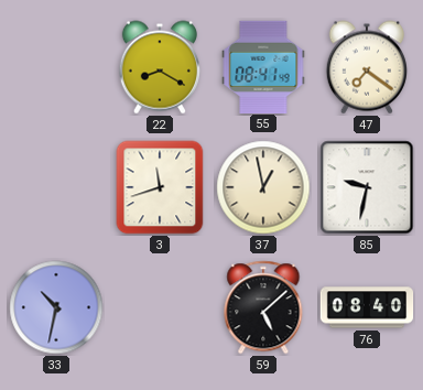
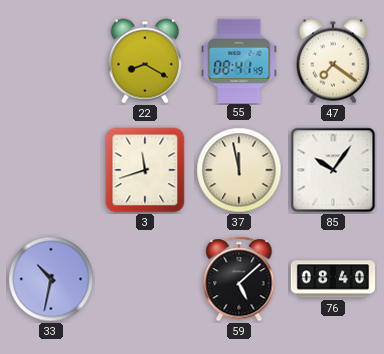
37: 12:58 -> 11:58 (239, 170)
85: 9:32 -> 10:06 (333, 170)
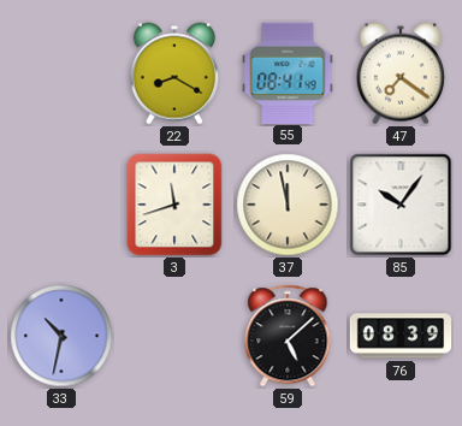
76: 08:40 -> 08:39 (401, 336)
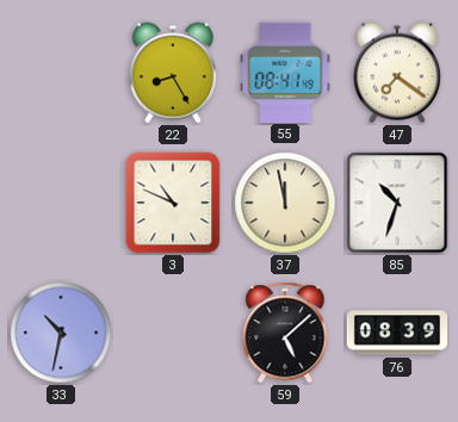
22: 8:20 -> 8:25 (173, 73)
3: 11:42 -> 10:49 (173, 203)
85: 10:06 -> 10:33 (397, 203)
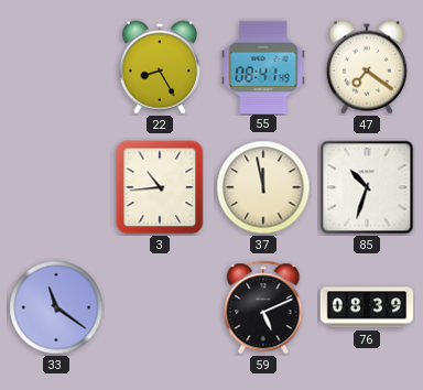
3: 10:49 -> 10:44 (160, 187)
33: 10:32 -> 11:21 (56, 307)
59: 5:08 -> 5:11 (263, 307)
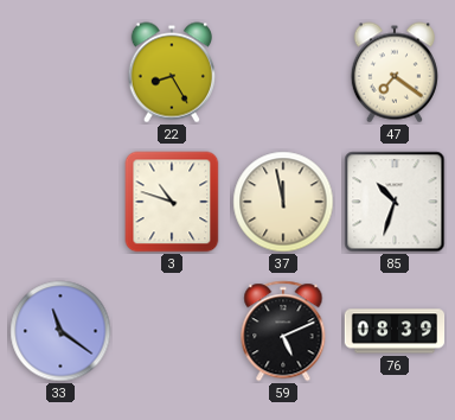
55: 08:41 -> none (263, 66)
3: 10:44 -> 10:48 (172, 202)
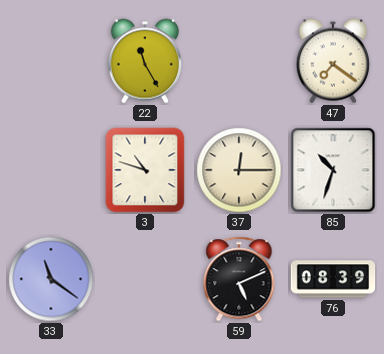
22: 8:25 -> 11:25 (145, 61)
37: 11:58 -> 12:15 (239, 170)
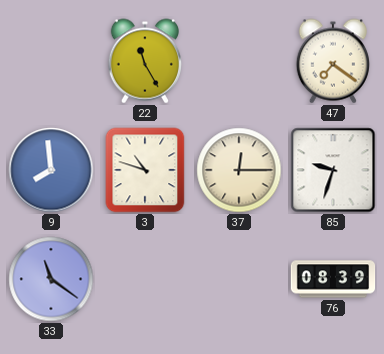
9: none -> 7:59 (51, 170)
85: 10:33 -> 9:33 (333, 170)
59: 5:11 -> none (239, 279)
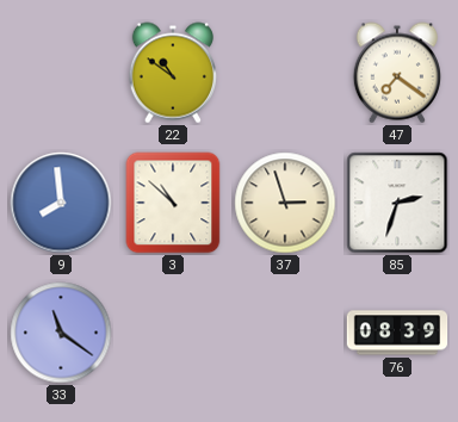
22: 11:25 -> 10:51 (173, 73)
3: 10:48 -> 10:52 (173, 203)
37: 12:15 -> 2:57 (285, 203)
85: 9:33 -> 2:33 (397, 203)
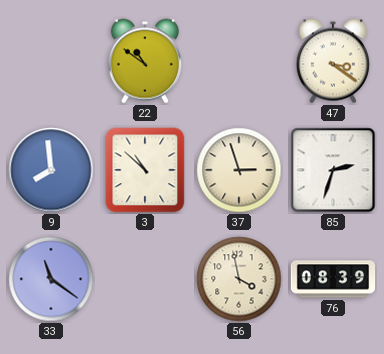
47: 7:21 -> 3:21 (333, 61)
56: none -> 3:58 (239, 279)
